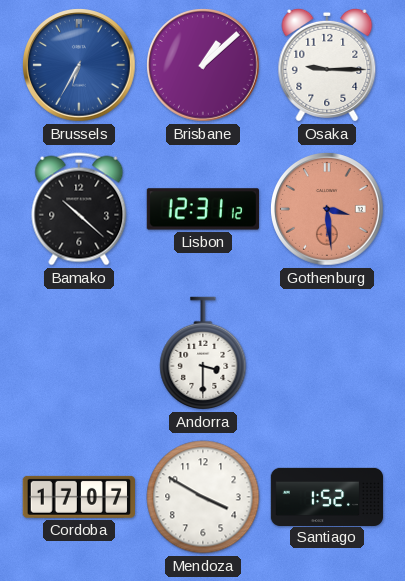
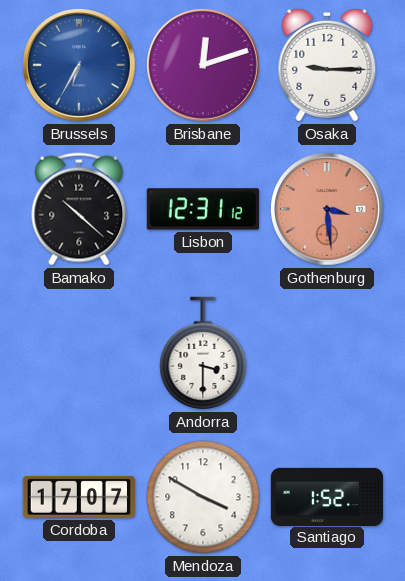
Brisbane: 1:08 -> 12:12 (204, 66)
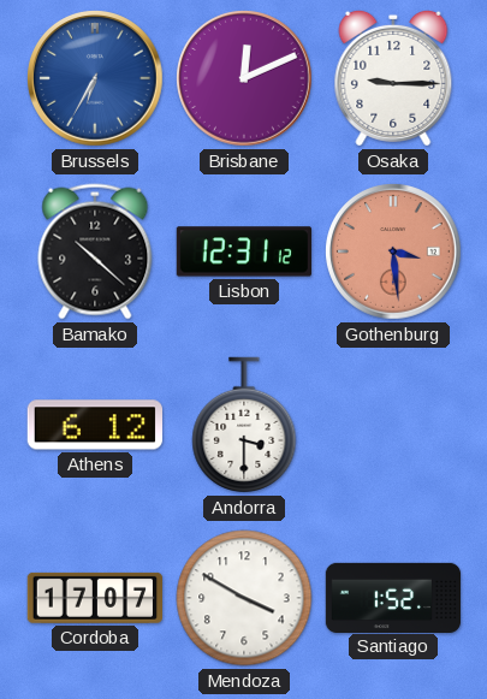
Brisbane: 12:12 -> 12:11 (245, 79)
Athens: none -> 6:12 (94, 425)
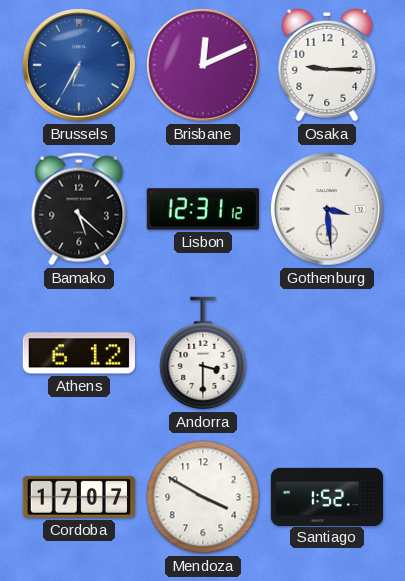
Bamako: 10:22 -> 5:22 (79, 209)
Gothenburg dial: salmon -> white (328, 210)
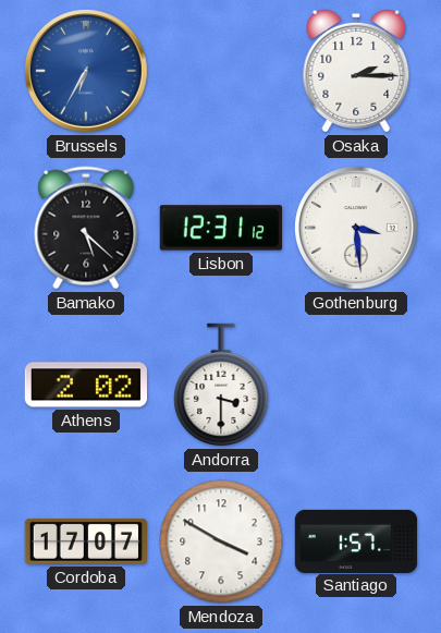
Brisbane: 12:11 -> none (204, 66)
Osaka: 9:15 -> 2:15 (356, 71)
Athens: 6:12 -> 2:02 (85, 385)
Santiago: 1:52 -> 1:57 (356, 540)
